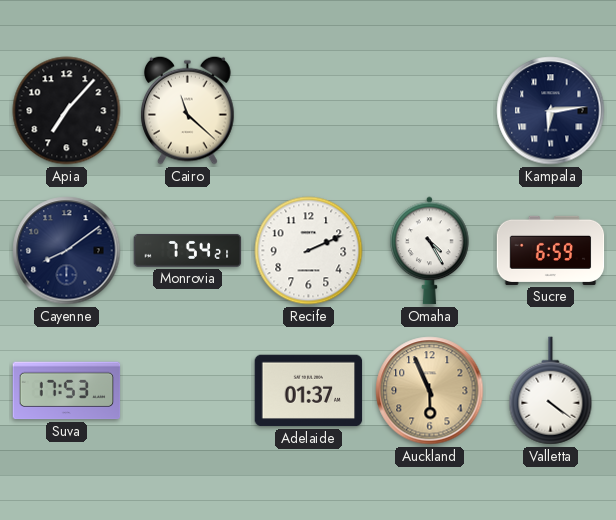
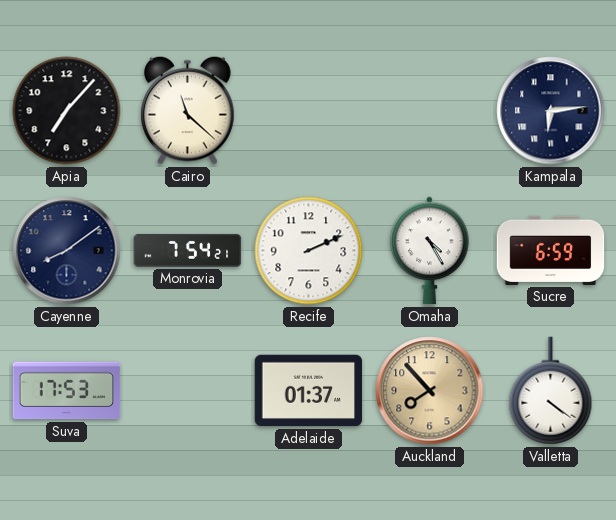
Auckland: 5:56 -> 7:53 (430, 391)
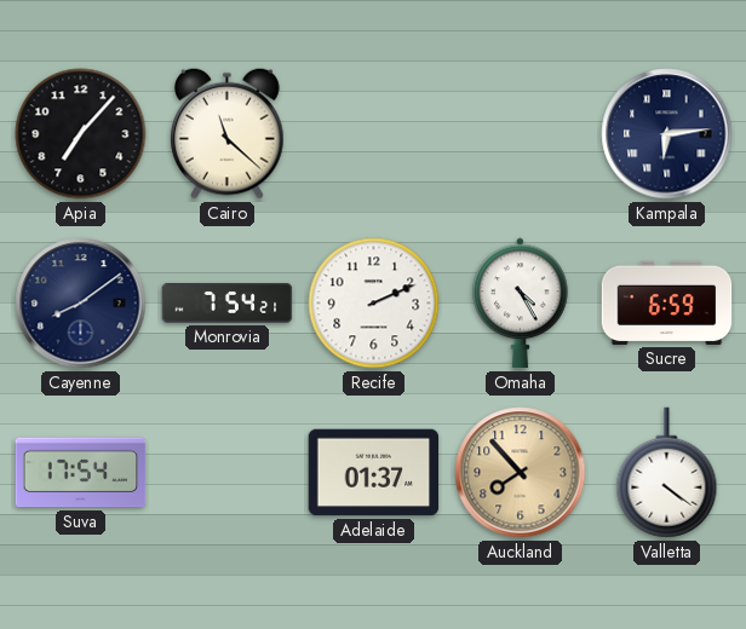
Suva: 17:53 -> 17:54 (81, 473)
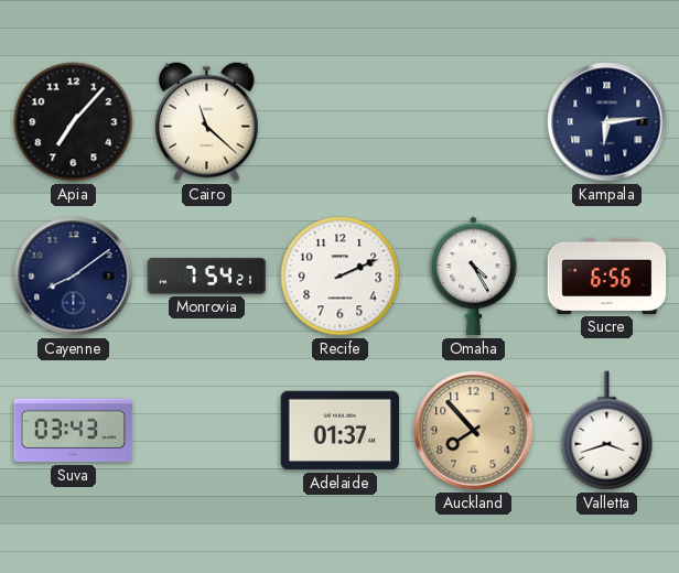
Sucre: 6:59 -> 6:56 (607, 275)
Suva: 17:54 -> 03:43 (74, 431)
Valletta: 4:21 -> 3:42 (607, 431)
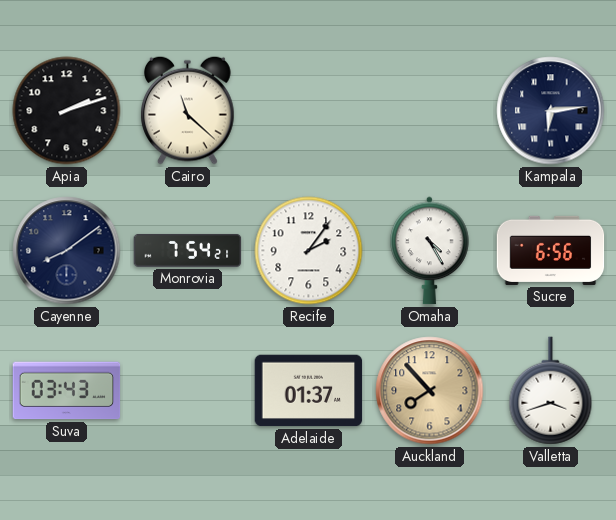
Apia: 7:07 -> 2:12 (67, 111)
Recife: 2:11 -> 2:06 (309, 251)
